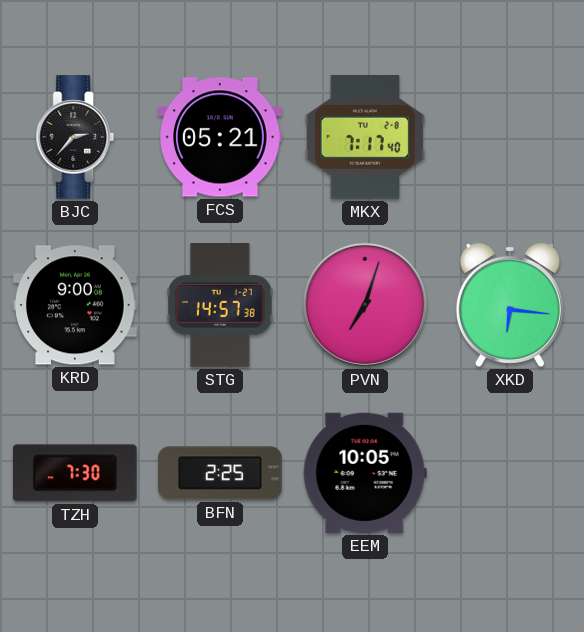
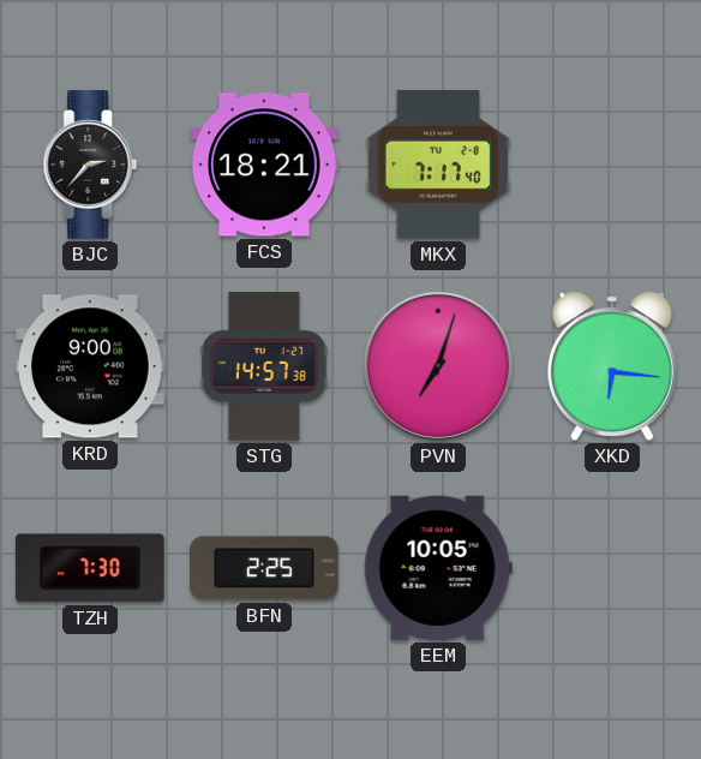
FCS: 05:21 -> 18:21 (264, 165)
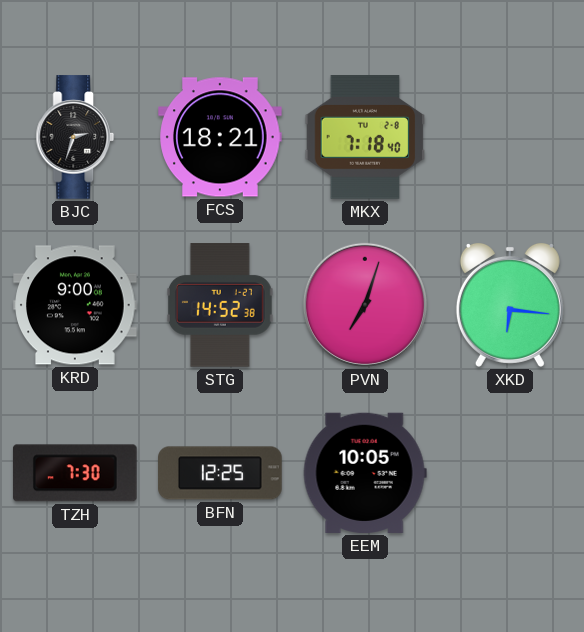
BJC: 2:37 -> 2:33 (75, 137)
MKX: 7:17 -> 7:18 (365, 137)
STG: 14:57 -> 14:52 (220, 305)
BFN: 2:25 -> 12:25 (220, 473)
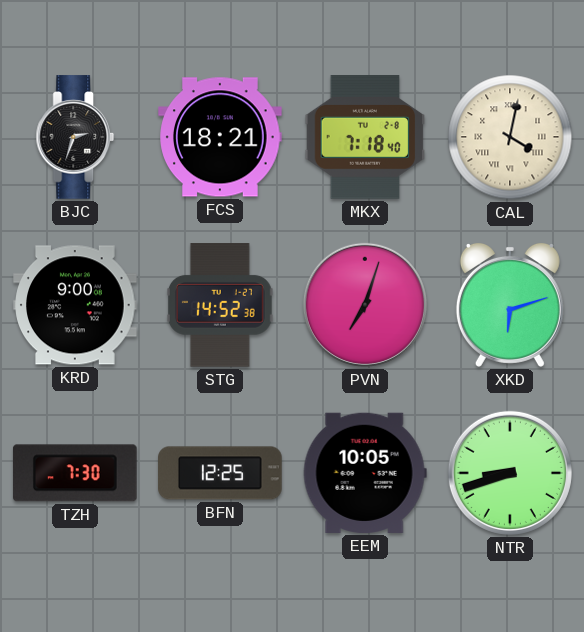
CAL: none -> 4:02 (510, 137)
XKD: 6:16 -> 6:12 (510, 305)
NTR: none -> 8:42 (510, 473)
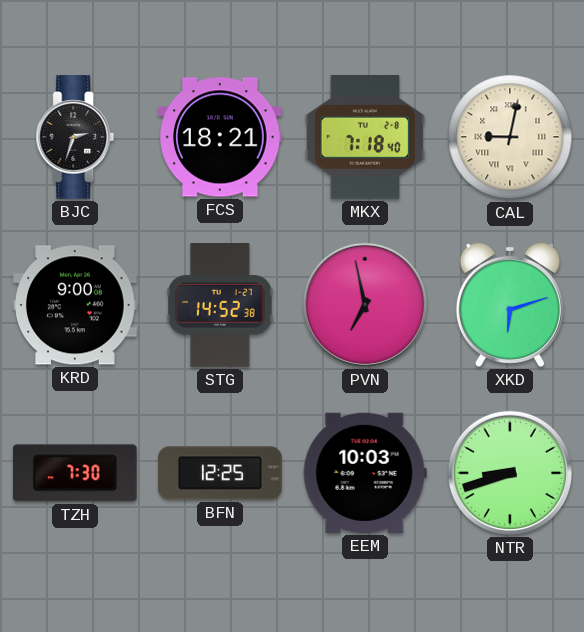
CAL: 4:02 -> 9:02 (510, 137)
PVN: 7:03 -> 6:58 (365, 305)
EEM: 10:05 -> 10:03 (365, 473)
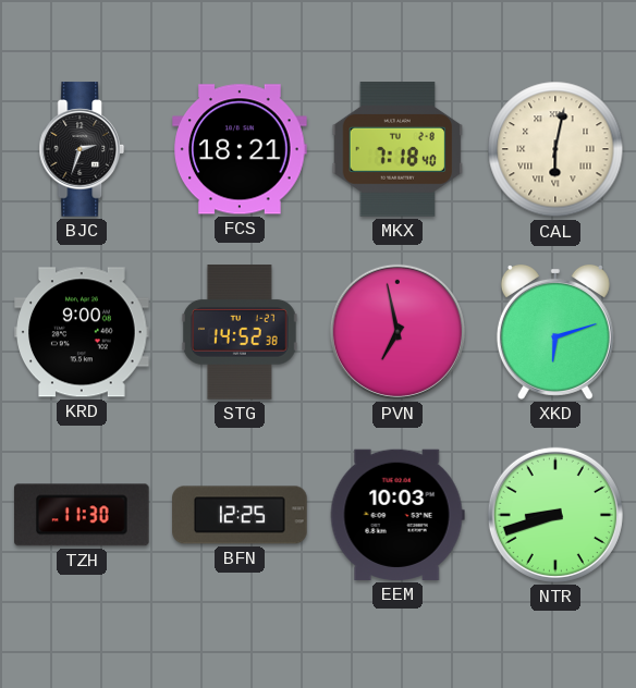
CAL: 9:02 -> 6:02 (555, 149)
TZH: 7:30 -> 11:30 (82, 515)
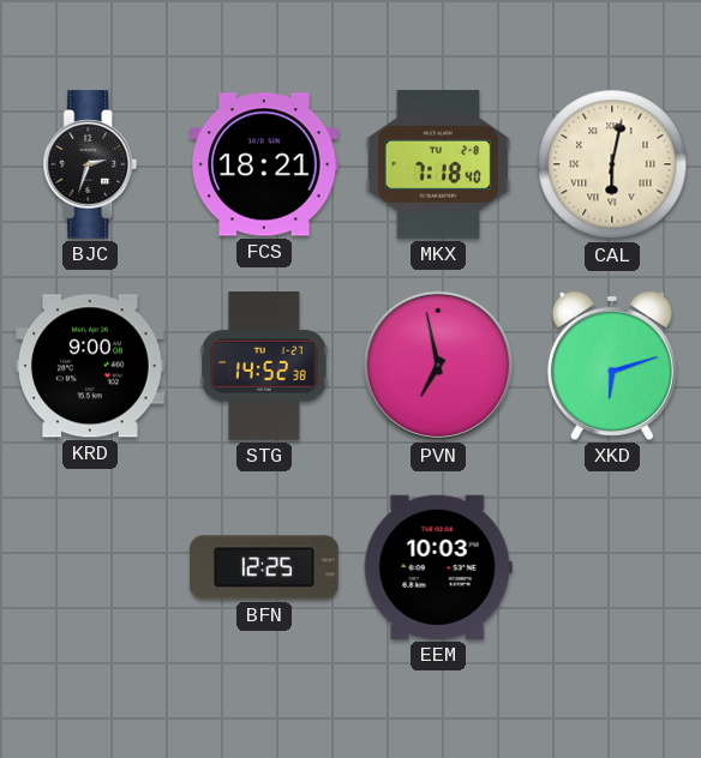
TZH: 11:30 -> none (82, 515)
NTR: 8:42 -> none (555, 515)
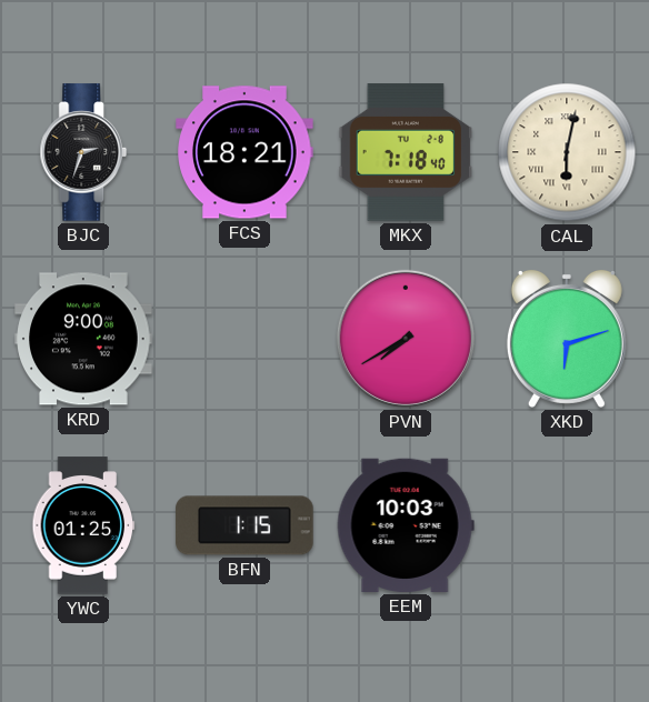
STG: 14:52 -> none (264, 366)
PVN: 6:58 -> 7:40 (406, 339)
YWC: none -> 01:25 (83, 525)
BFN: 12:25 -> 1:15 (244, 525)
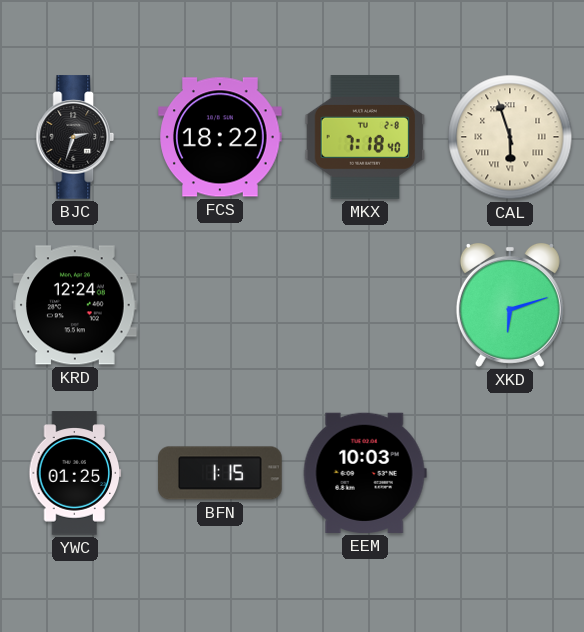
FCS: 18:21 -> 18:22 (220, 137)
CAL: 6:02 -> 5:57 (510, 137)
KRD: 9:00 -> 12:24 (75, 305)
PVN: 7:40 -> none (406, 339)
